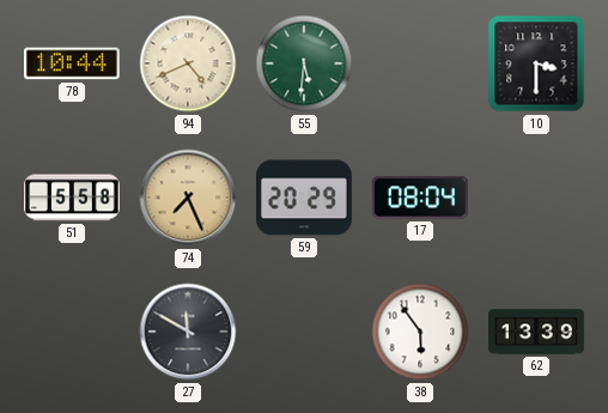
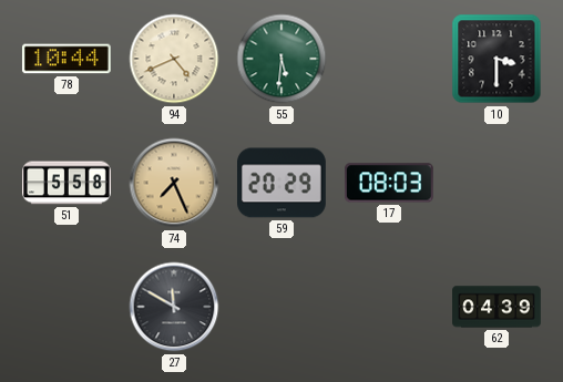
17: 08:04 -> 08:03 (389, 183)
38: 5:54 -> none (420, 332)
62: 13:39 -> 04:39 (497, 307)
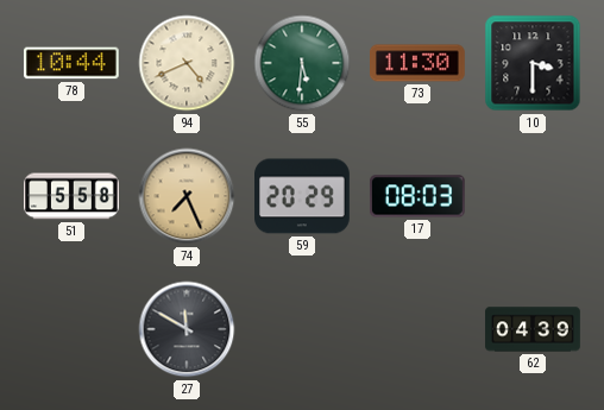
73: none -> 11:30 (419, 63)
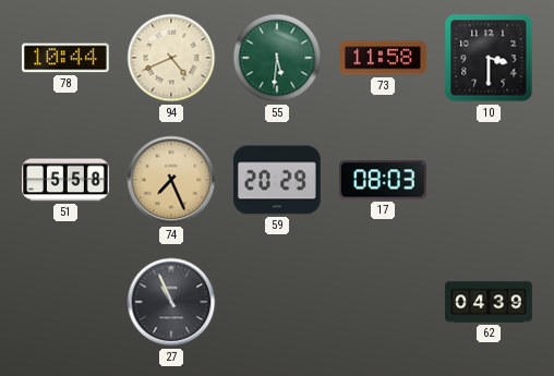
73: 11:30 -> 11:58 (384, 58)
27: 11:50 -> 10:56 (171, 302)
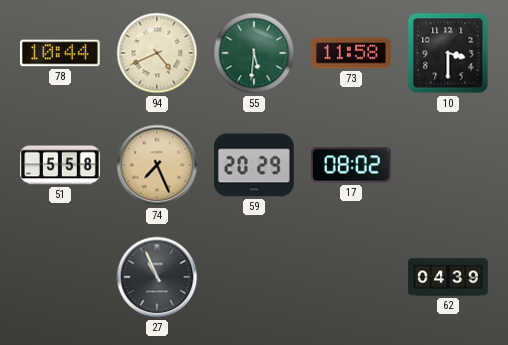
17: 08:03 -> 08:02 (351, 165)
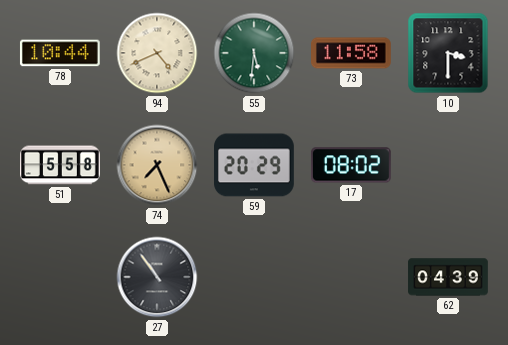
27: 10:56 -> 10:54 (157, 277)
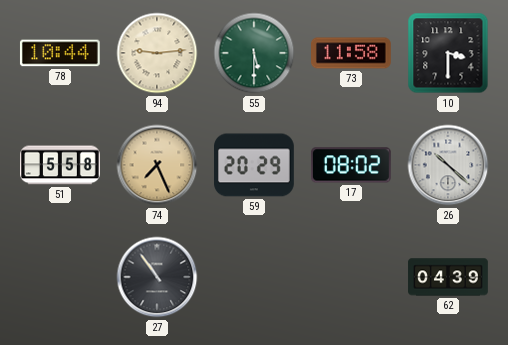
94: 4:41 -> 9:14 (157, 53)
55: 5:31 -> 5:30 (254, 53)
26: none -> 10:22 (448, 165)
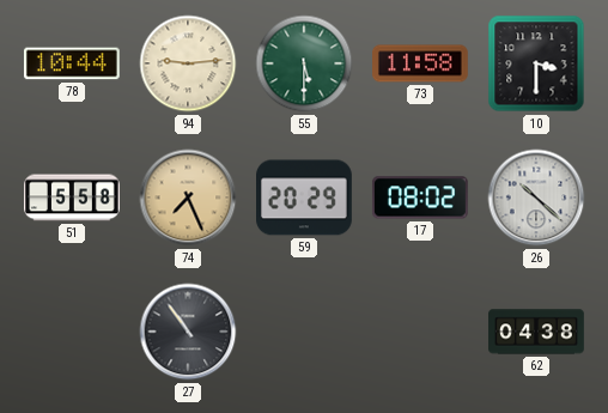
62: 04:39 -> 04:38 (536, 332)
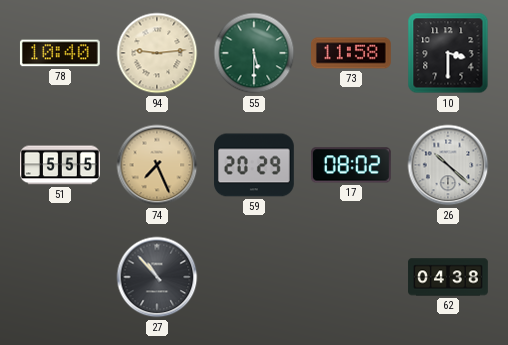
78: 10:44 -> 10:40 (60, 53)
51: 5:58 -> 5:55 (61, 165)
27: 10:54 -> 10:53 (157, 277)
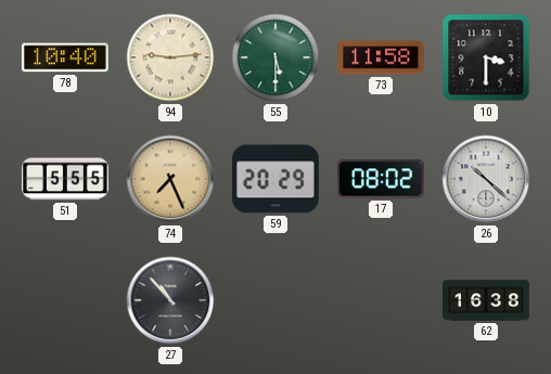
62: 04:38 -> 16:38 (486, 300)
